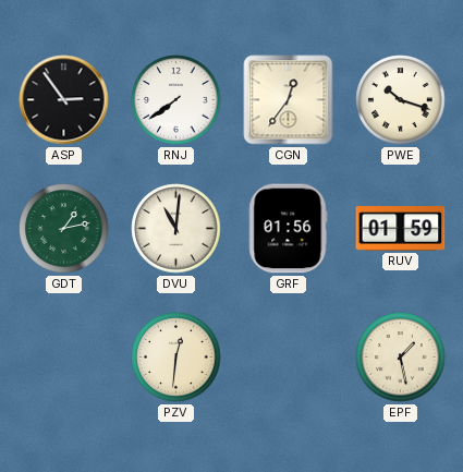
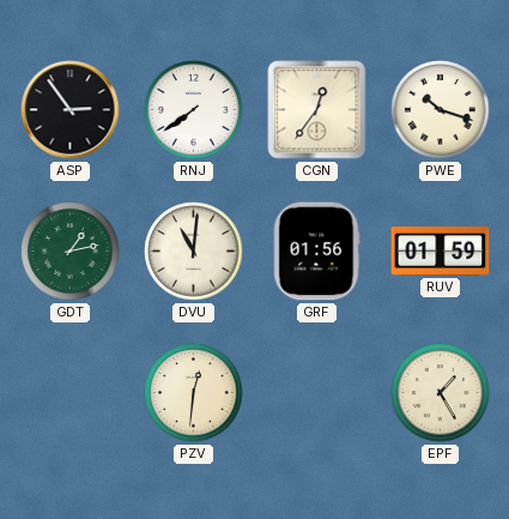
EPF: 1:28 -> 1:25 (441, 393)
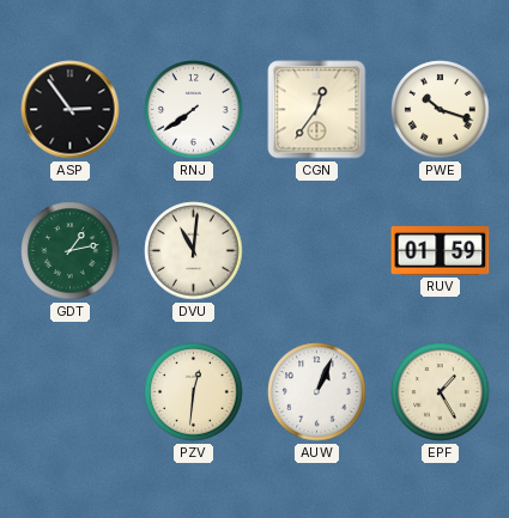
GRF: 01:56 -> none (316, 252)
AUW: none -> 1:04 (317, 392)
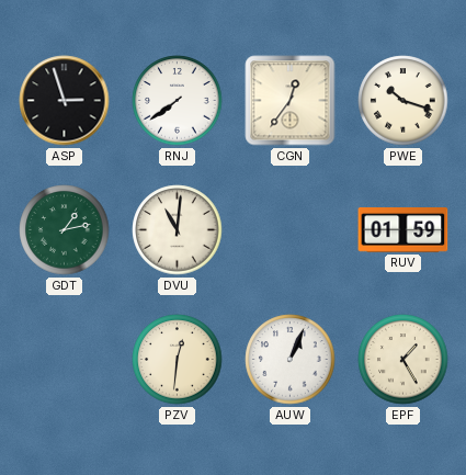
ASP: 2:54 -> 2:57 (65, 101)
